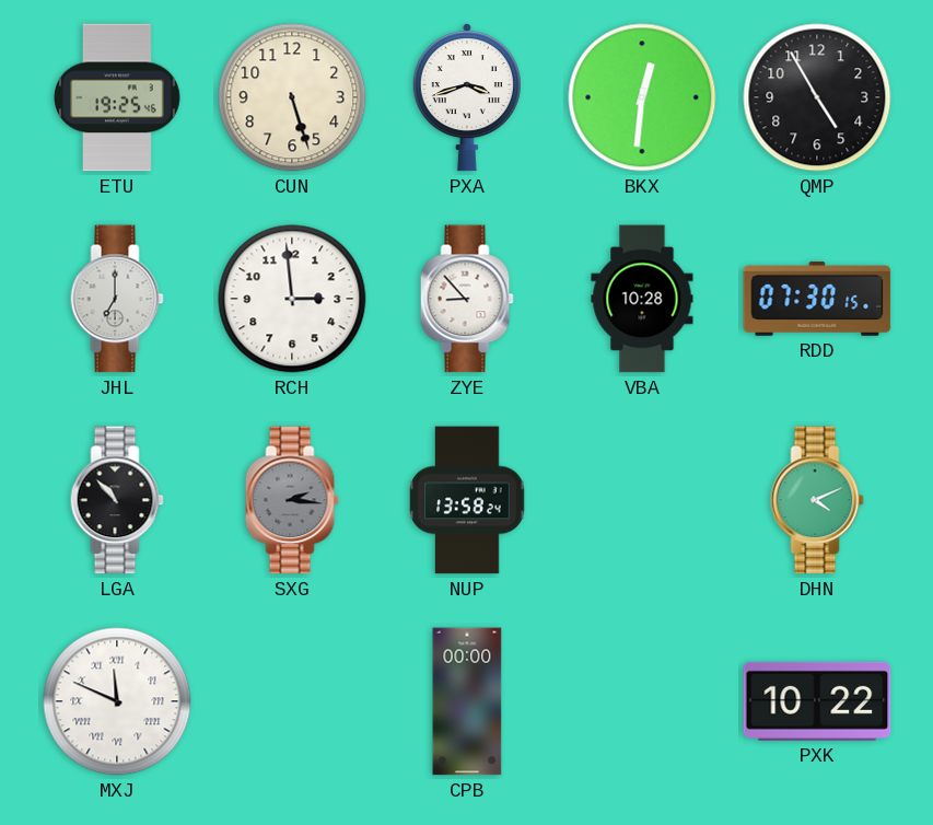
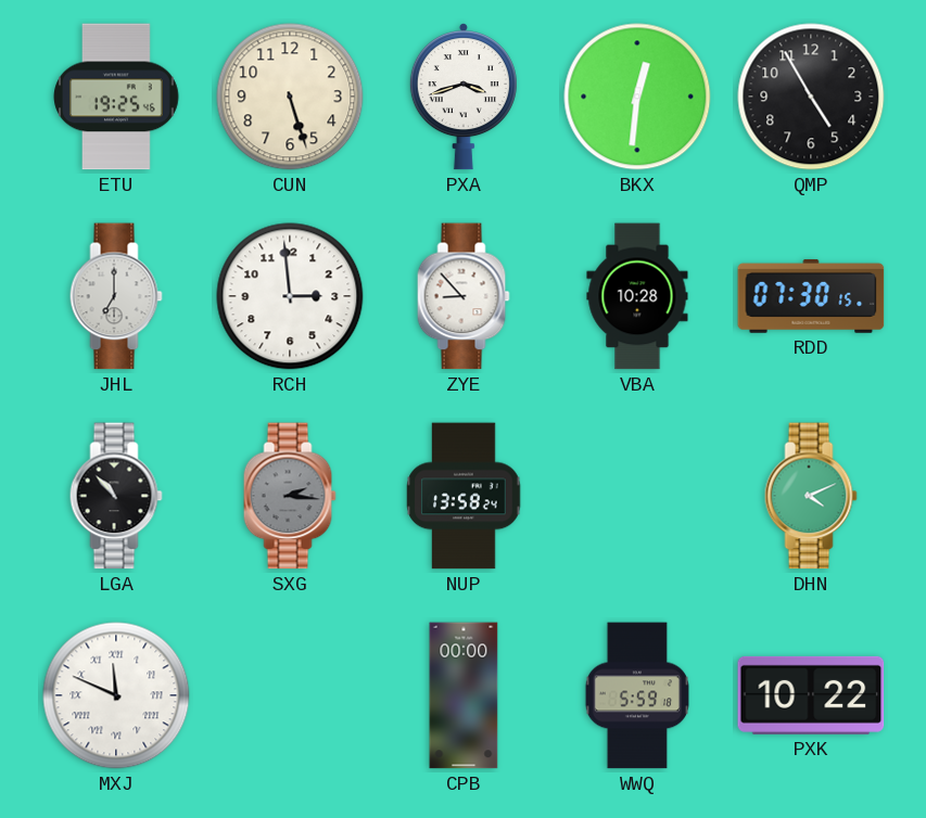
WWQ: none -> 5:59 (637, 695)
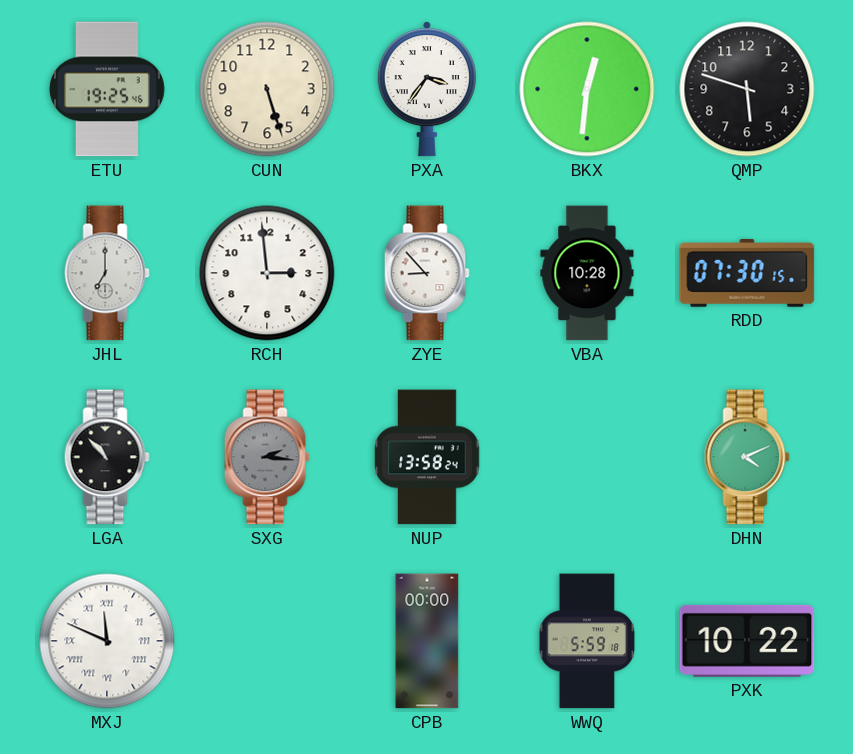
PXA: 3:42 -> 3:36 (427, 90)
QMP: 4:55 -> 5:48 (747, 89)
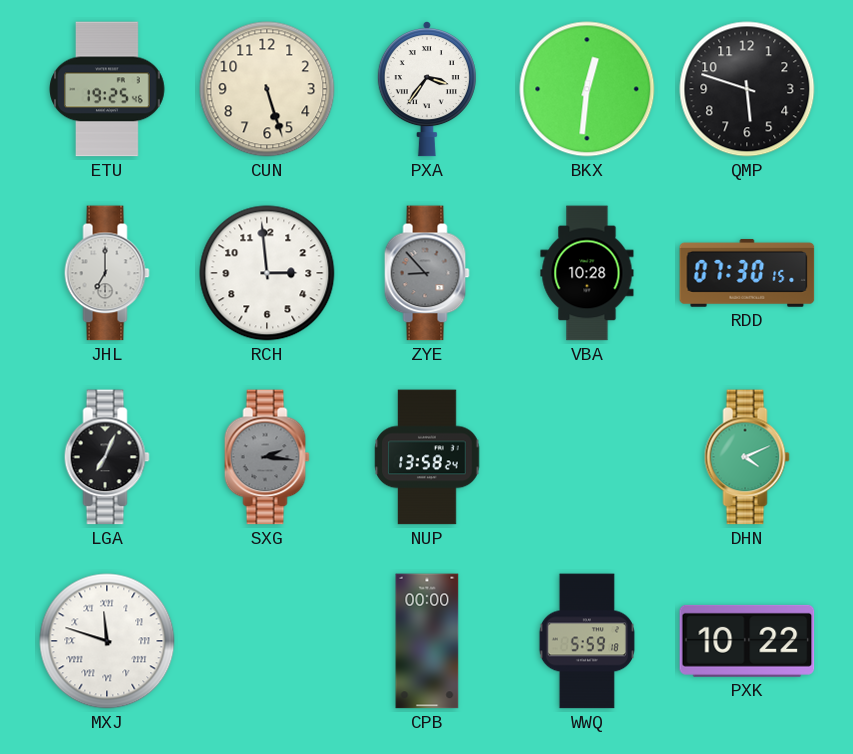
ZYE dial: white -> grey (427, 273)
LGA: 10:53 -> 7:04 (107, 457)
MXJ: 11:49 -> 11:48 (107, 641)
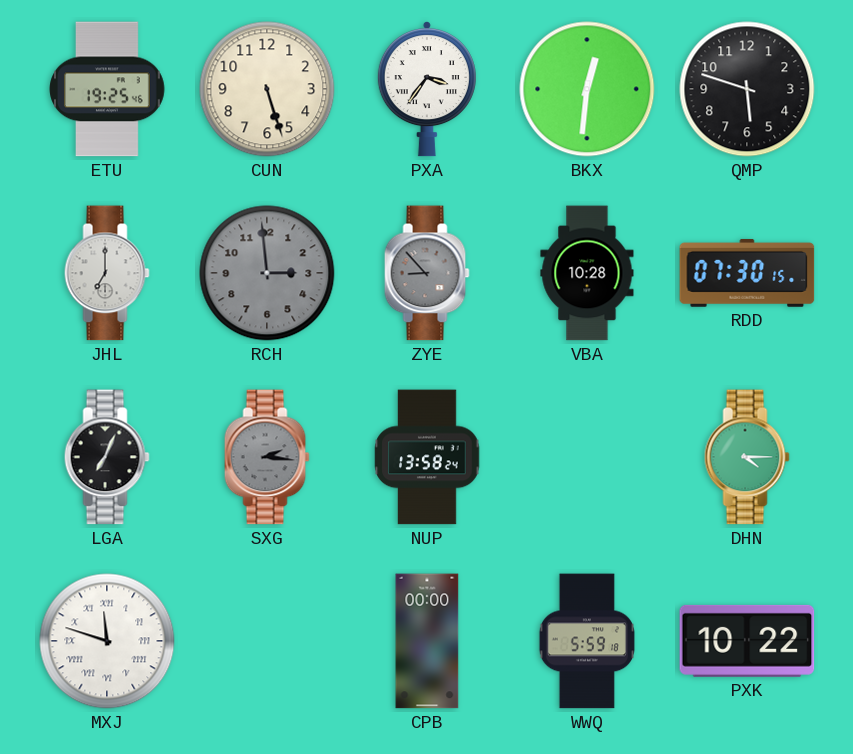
RCH dial: white -> grey (267, 273)
DHN: 4:11 -> 4:15 (747, 457)
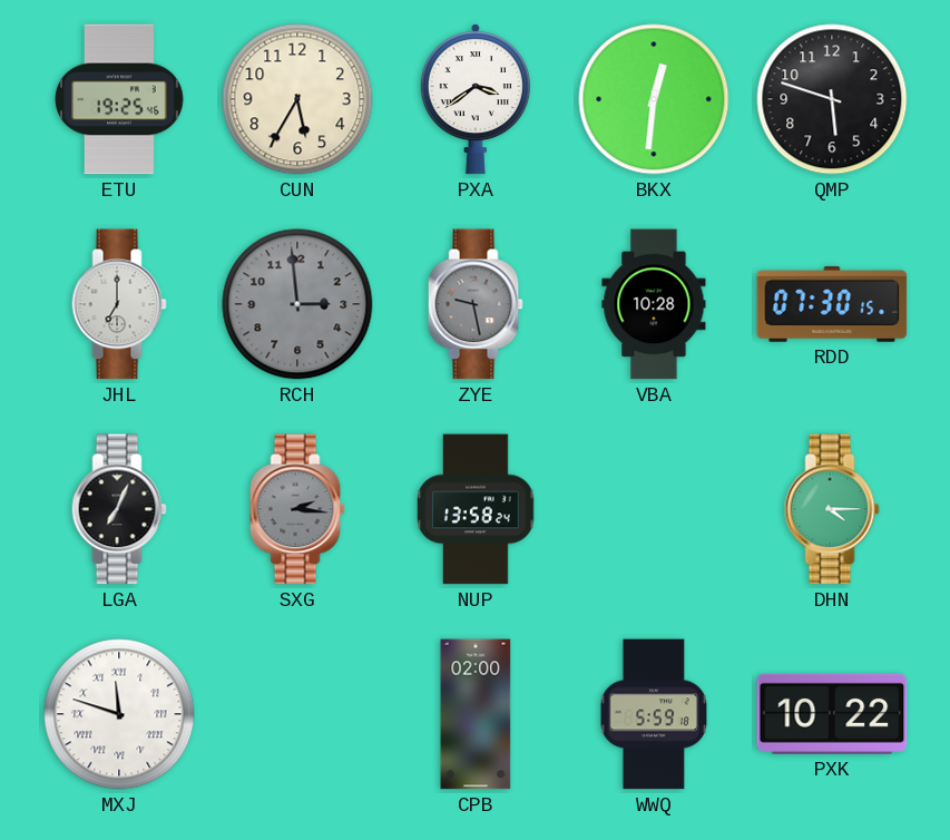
CUN: 5:27 -> 5:35 (297, 99)
PXA: 3:36 -> 3:39 (476, 100)
ZYE: 8:53 -> 9:28 (476, 304)
CPB: 00:00 -> 02:00 (476, 714)
